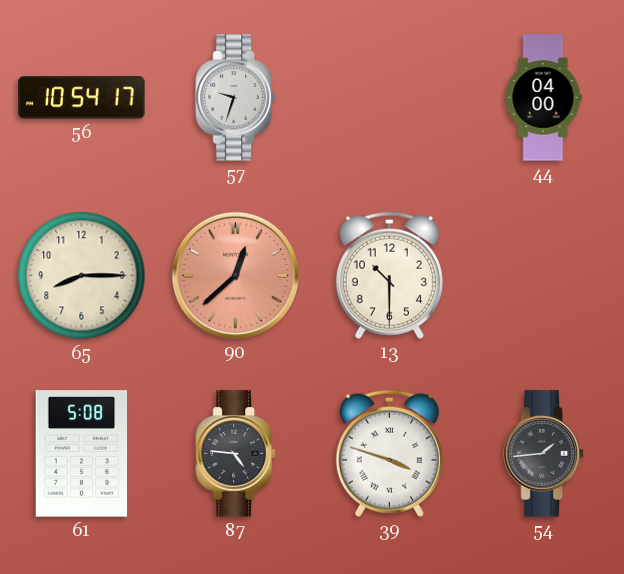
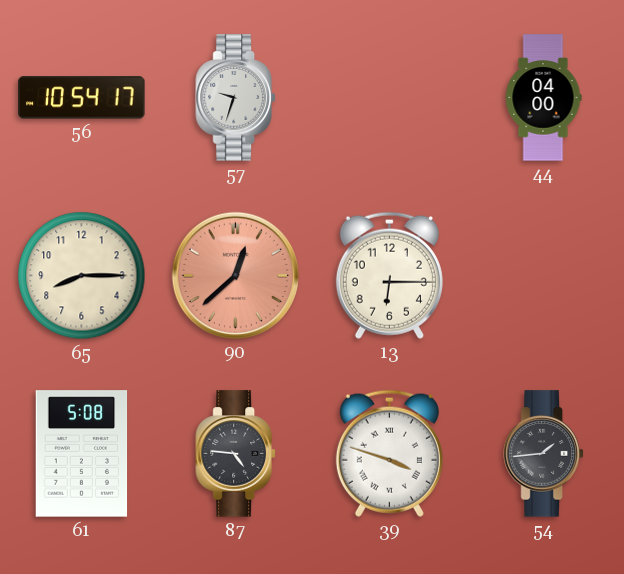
13: 10:30 -> 6:15 (389, 275)
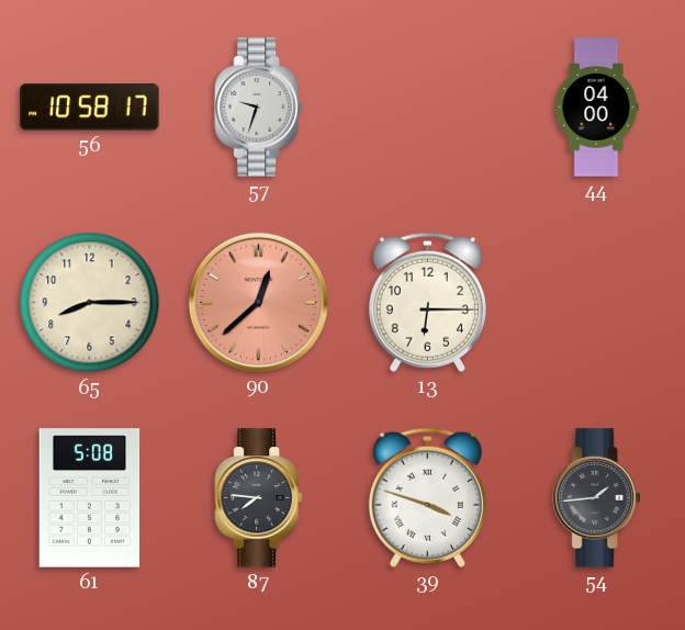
56: 10:54 -> 10:58 (90, 108)
87: 4:46 -> 7:46 (259, 498)
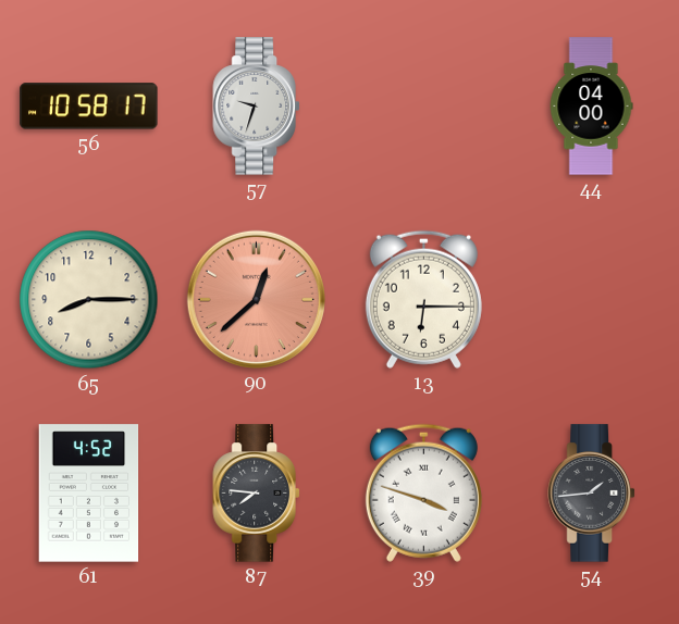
61: 5:08 -> 4:52 (89, 494)
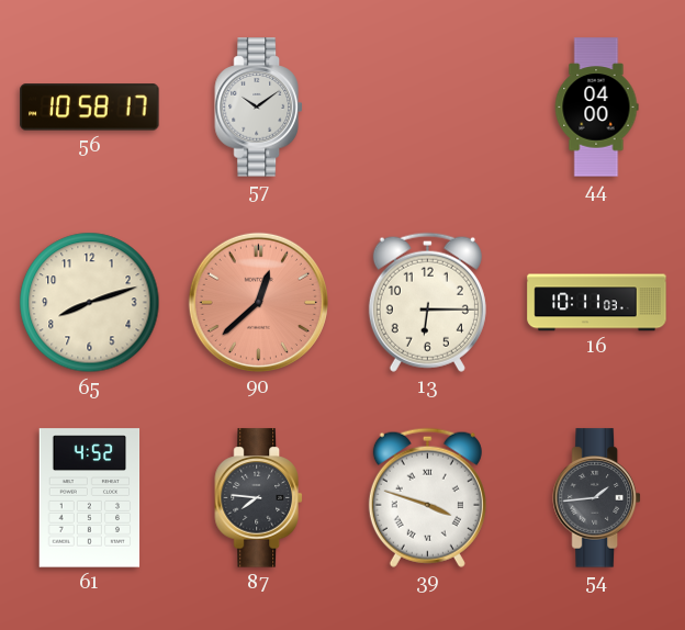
57: 9:33 -> 10:09 (259, 108)
65: 8:15 -> 8:12 (90, 303)
16: none -> 10:11 (597, 303)
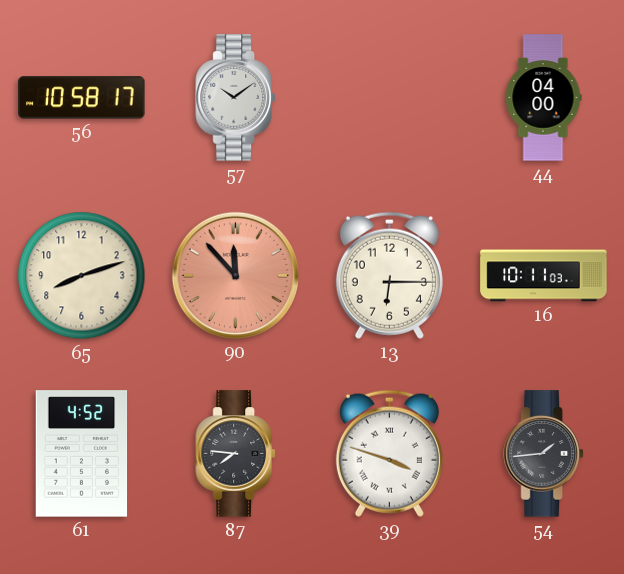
90: 12:38 -> 11:53 (235, 275)
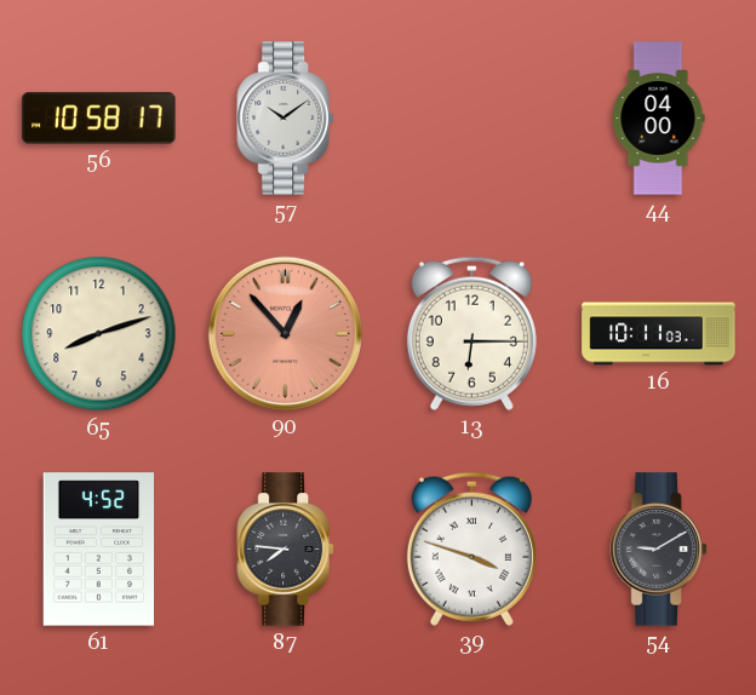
90: 11:53 -> 12:53 (285, 333)
54: 1:44 -> 9:10 (659, 550)
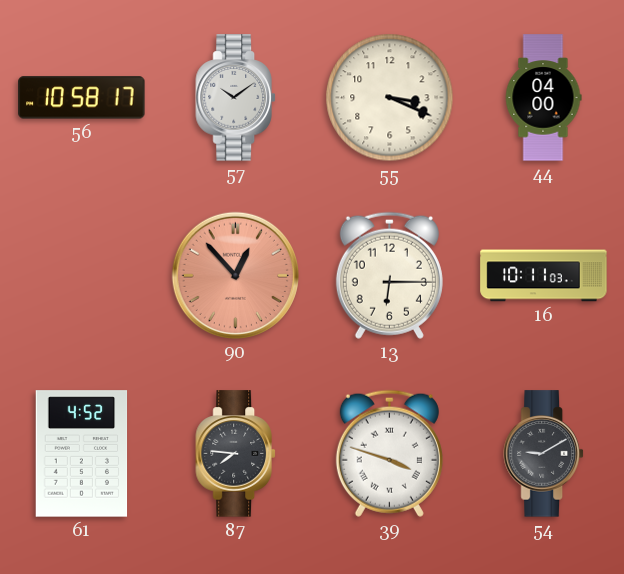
55: none -> 3:19 (390, 98)
65: 8:12 -> none (99, 334)
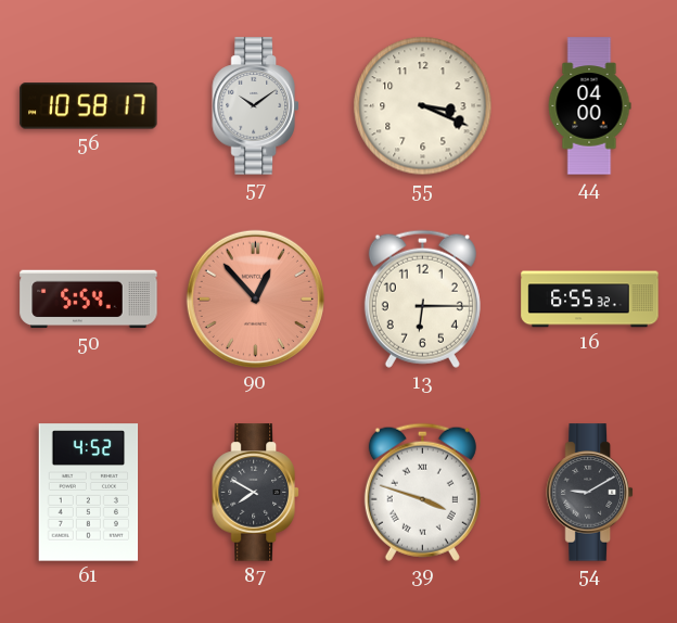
50: none -> 5:54 (89, 300)
16: 10:11 -> 6:55 (590, 300)
87: 7:46 -> 7:50 (256, 493)
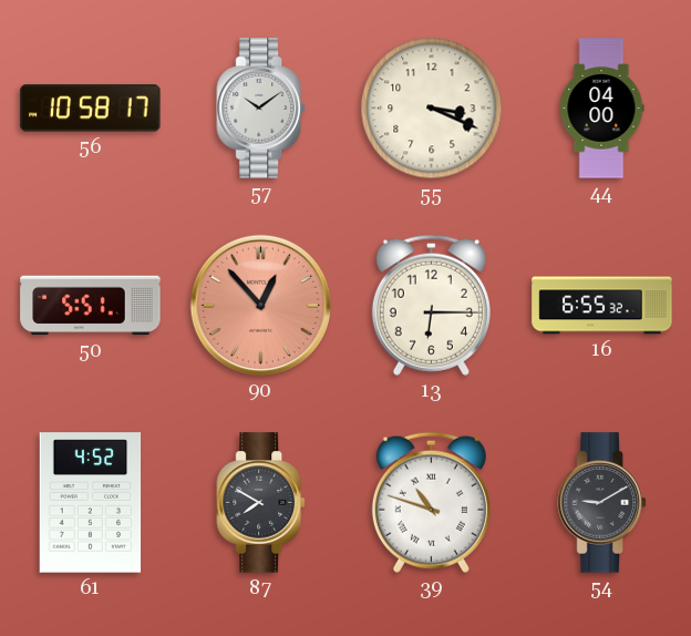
50: 5:54 -> 5:51 (91, 306)
39: 3:48 -> 10:48 (431, 502)
